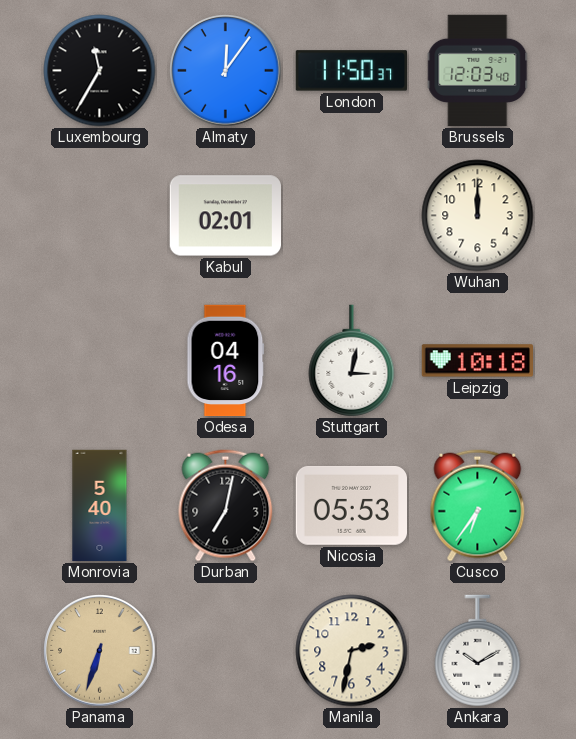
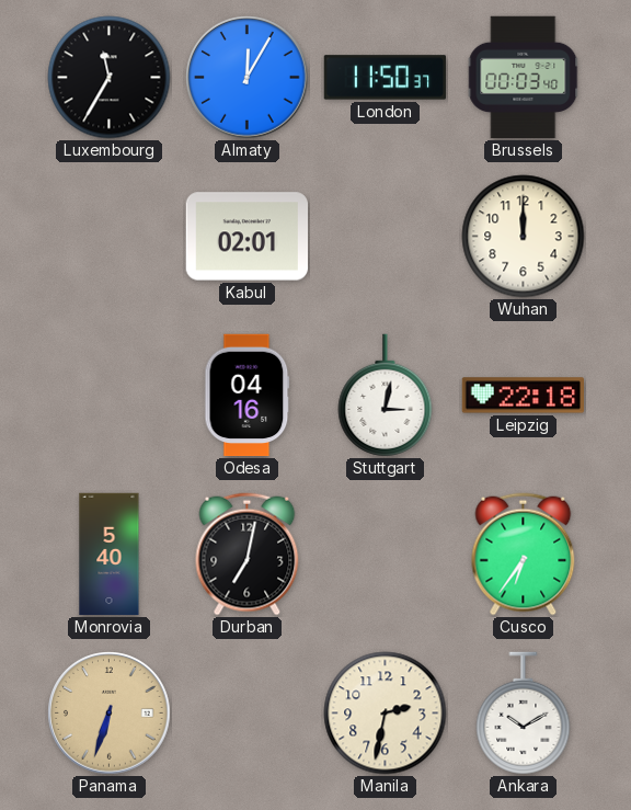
Almaty: 12:06 -> 12:05 (248, 78)
Brussels: 12:03 -> 00:03 (524, 78)
Leipzig: 10:18 -> 22:18 (524, 396)
Nicosia: 05:53 -> none (352, 505)
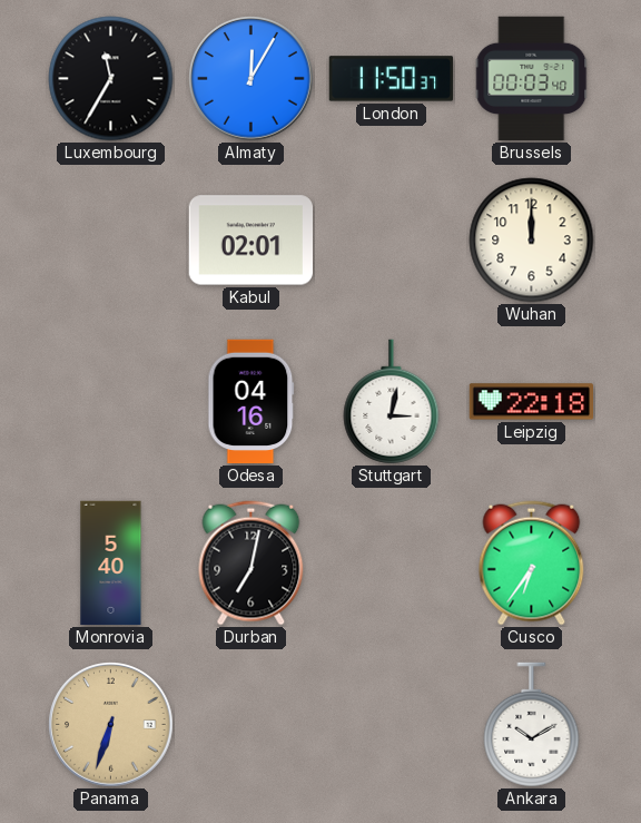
Manila: 2:32 -> none (386, 714)
